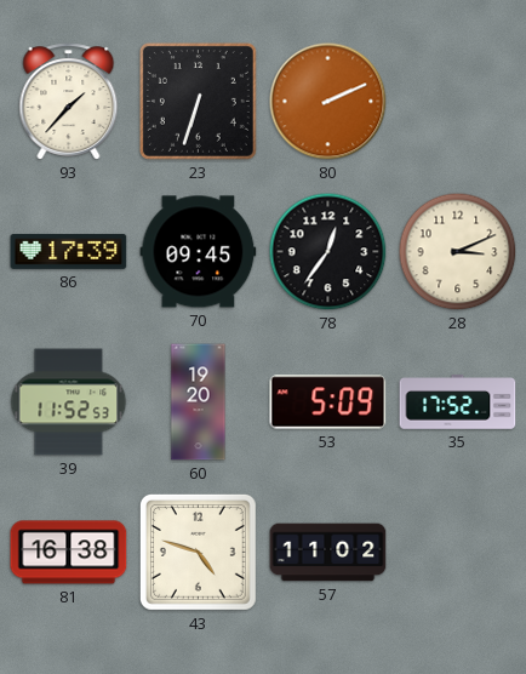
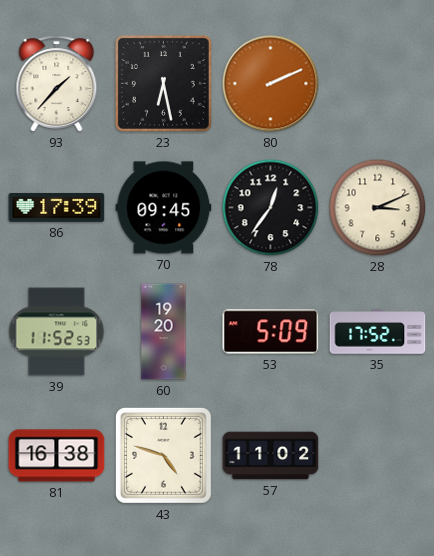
23: 6:33 -> 6:28 (163, 83)
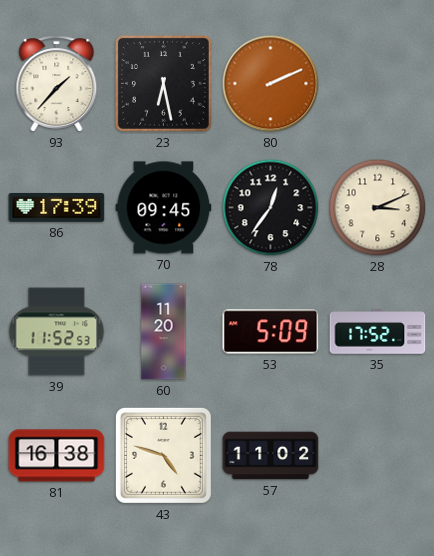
60: 19:20 -> 11:20 (164, 332)
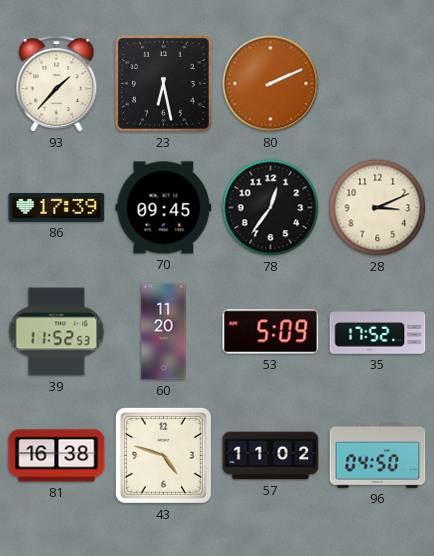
96: none -> 04:50 (378, 456)
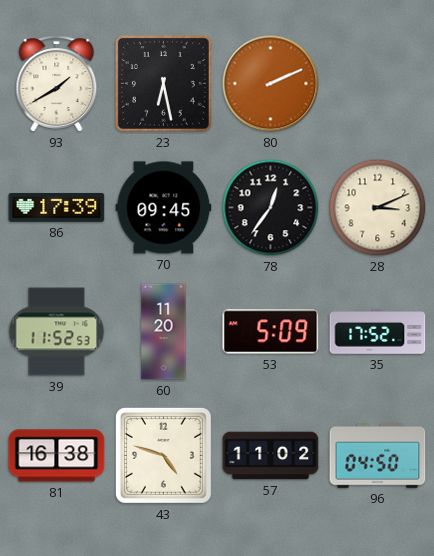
93: 1:37 -> 1:40 (57, 84)
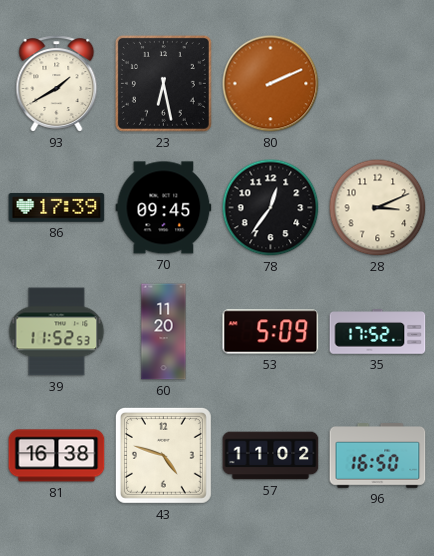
96: 04:50 -> 16:50 (378, 456)
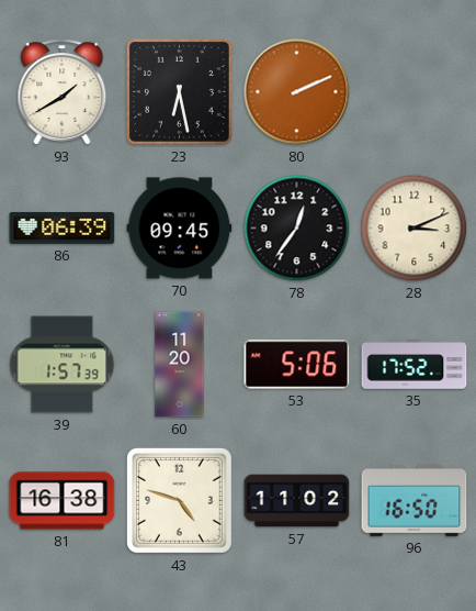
86: 17:39 -> 06:39 (63, 227)
39: 11:52 -> 1:57 (63, 365)
53: 5:09 -> 5:06 (297, 365)
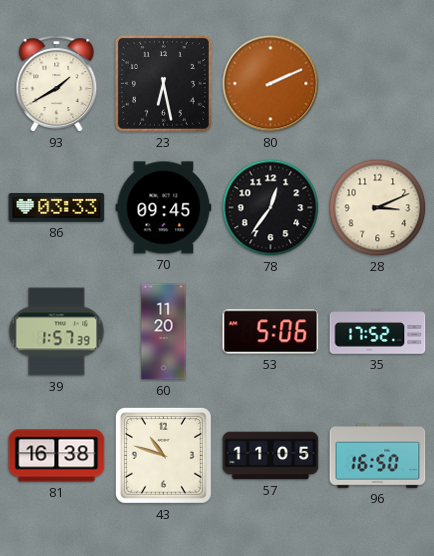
86: 06:39 -> 03:33 (57, 207)
43: 4:48 -> 10:48 (163, 455)
57: 11:02 -> 11:05 (271, 456)
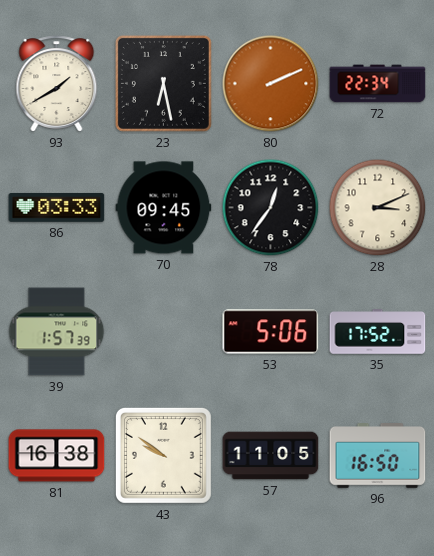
72: none -> 22:34 (378, 84)
60: 11:20 -> none (164, 332)
43: 10:48 -> 9:51 (163, 455)
